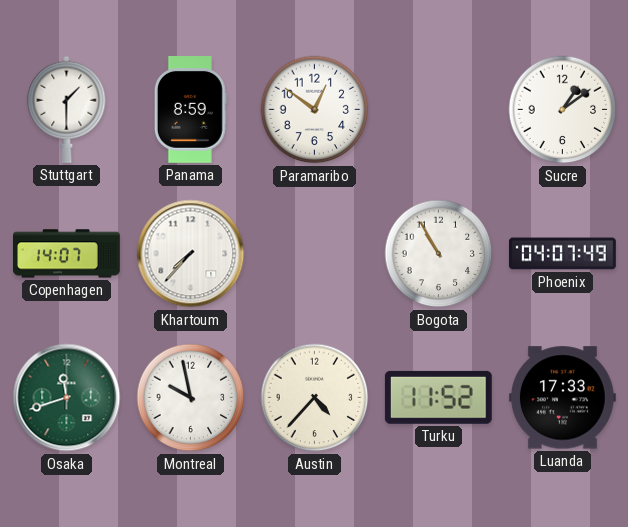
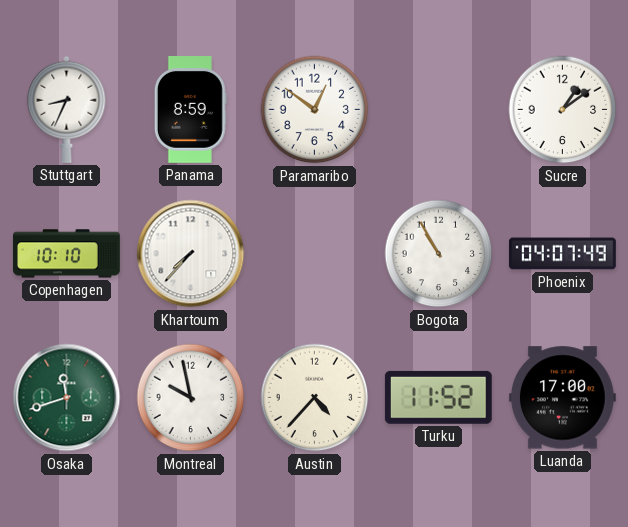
Stuttgart: 1:30 -> 8:34 (67, 109)
Copenhagen: 14:07 -> 10:10 (67, 254)
Luanda: 17:33 -> 17:00 (562, 398)
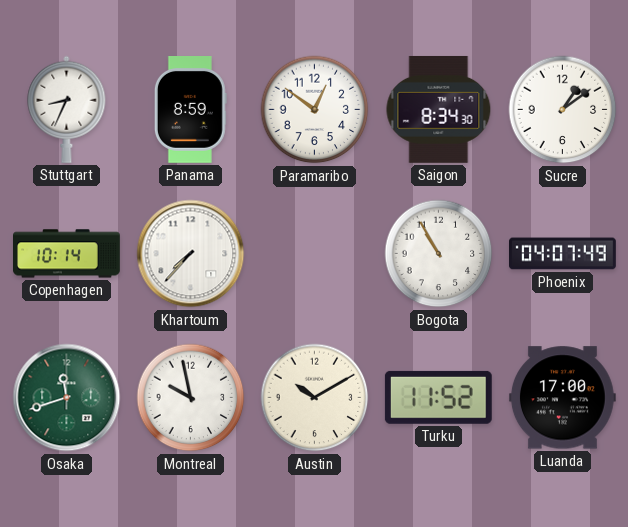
Saigon: none -> 8:34 (439, 109)
Copenhagen: 10:10 -> 10:14 (67, 254)
Austin: 4:37 -> 10:10 (315, 398)
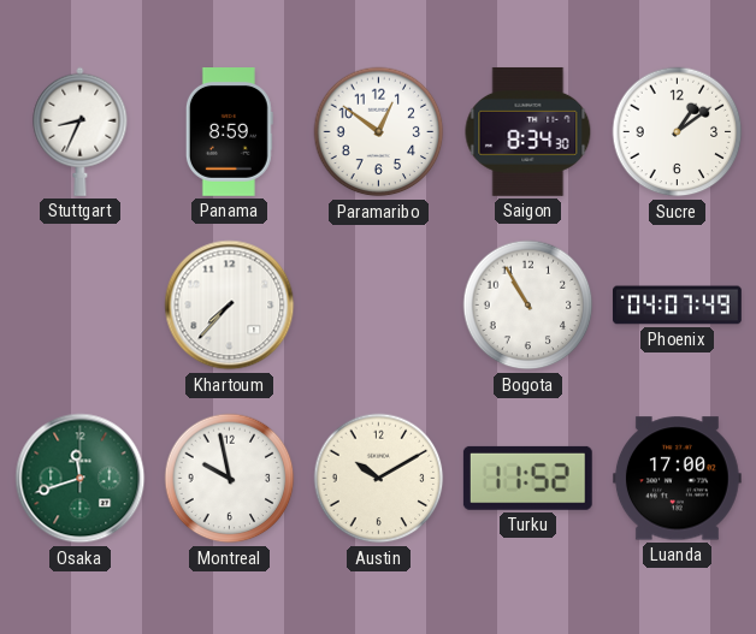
Copenhagen: 10:14 -> none (67, 254)
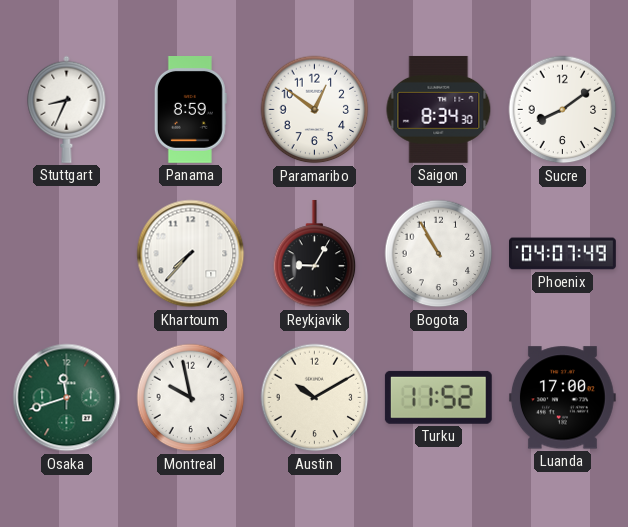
Sucre: 1:09 -> 8:09 (563, 110)
Reykjavik: none -> 9:05 (315, 254)
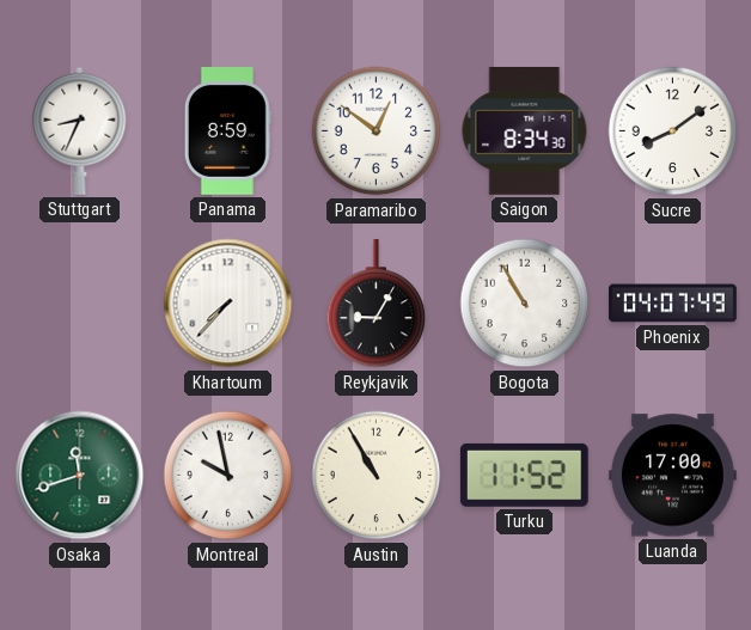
Austin: 10:10 -> 10:55 (377, 476)
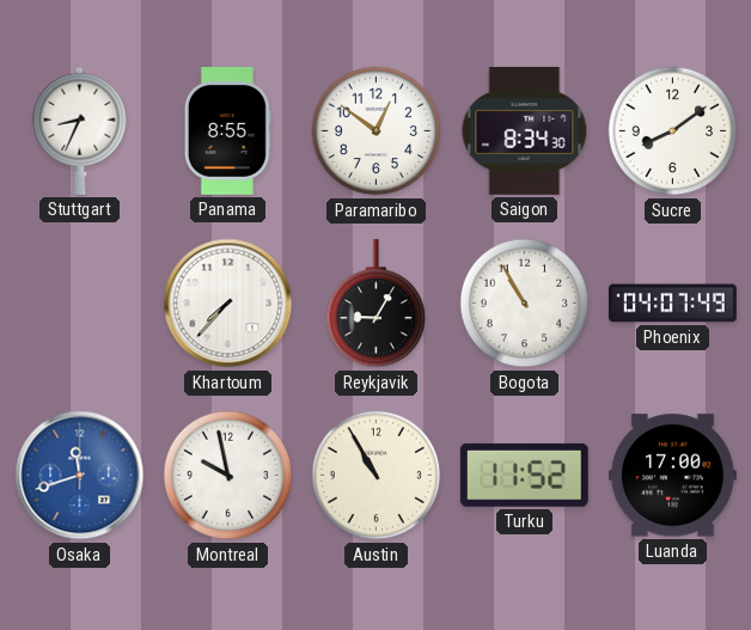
Panama: 8:59 -> 8:55 (227, 131)
Osaka dial: green -> blue (80, 476)
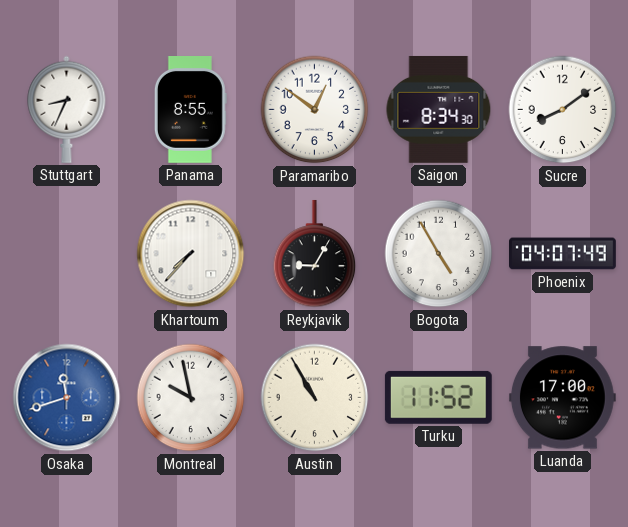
Bogota: 10:55 -> 4:55 (439, 254)
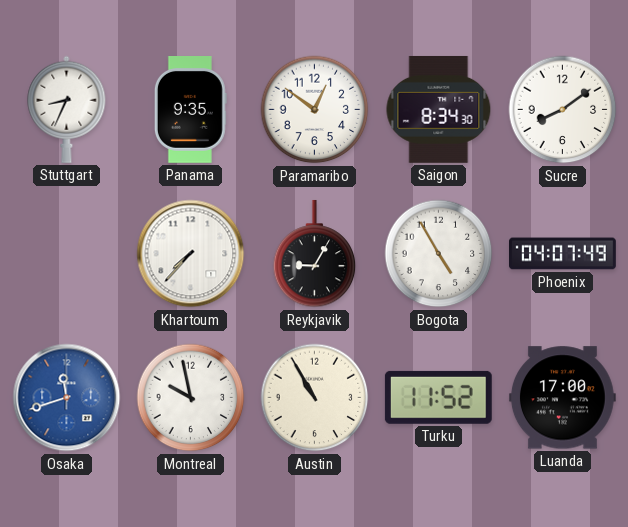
Panama: 8:55 -> 9:35 (190, 110)
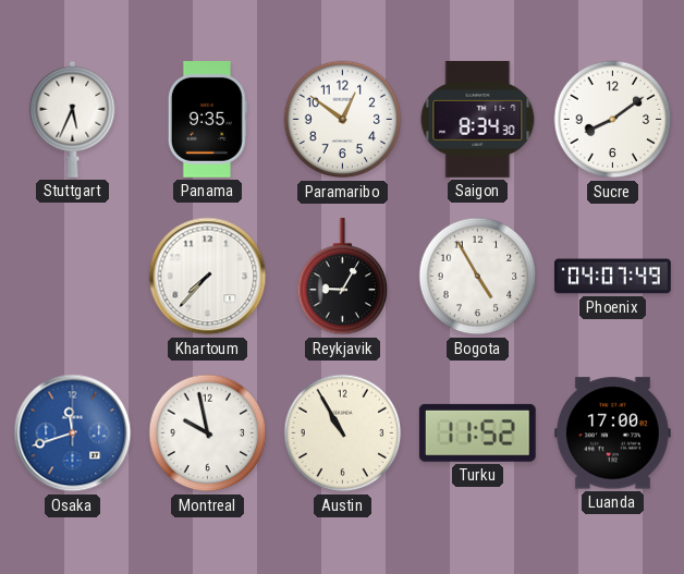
Stuttgart: 8:34 -> 5:34 (73, 119)
